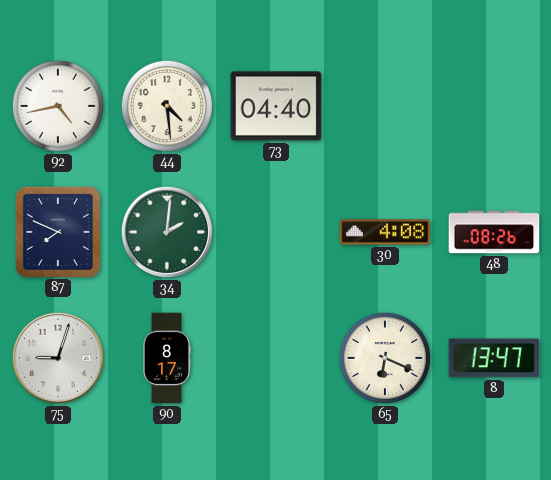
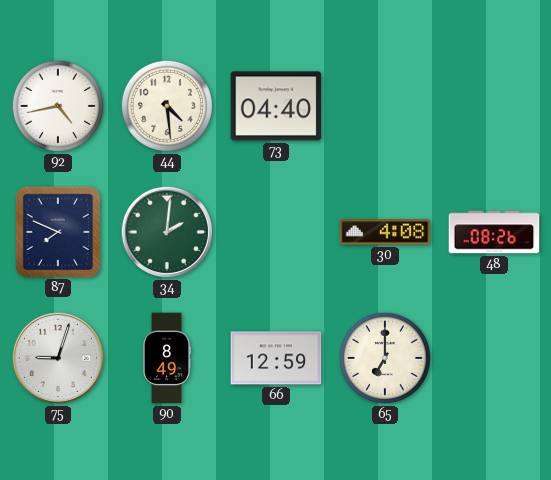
90: 8:17 -> 8:49 (167, 358)
66: none -> 12:59 (276, 358)
65: 6:19 -> 7:00 (385, 358)
8: 13:47 -> none (494, 358)
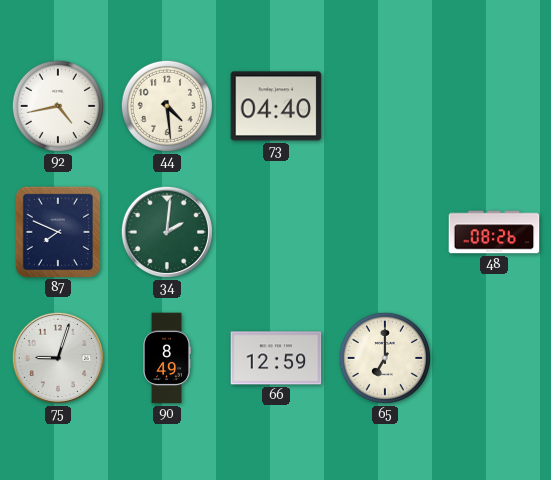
30: 4:08 -> none (385, 232)
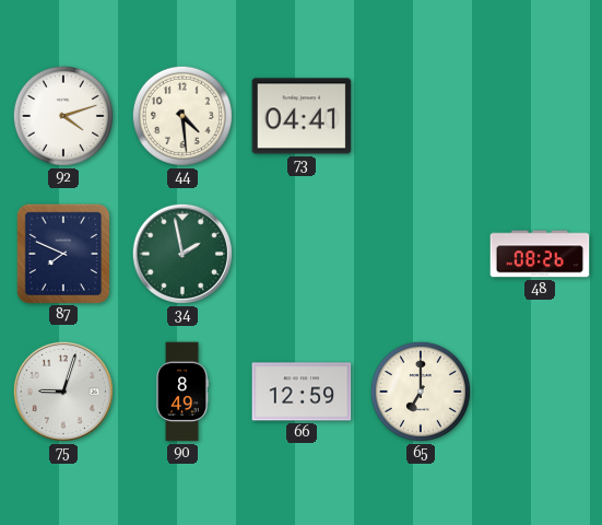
92: 4:43 -> 4:12 (63, 116)
73: 04:40 -> 04:41 (302, 116)
34: 2:01 -> 1:58 (182, 254)
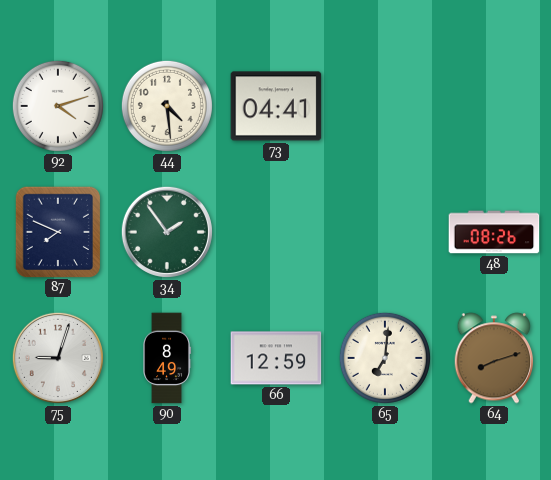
34: 1:58 -> 1:54 (167, 232)
65: 7:00 -> 7:01 (385, 358)
64: none -> 8:12 (494, 358)
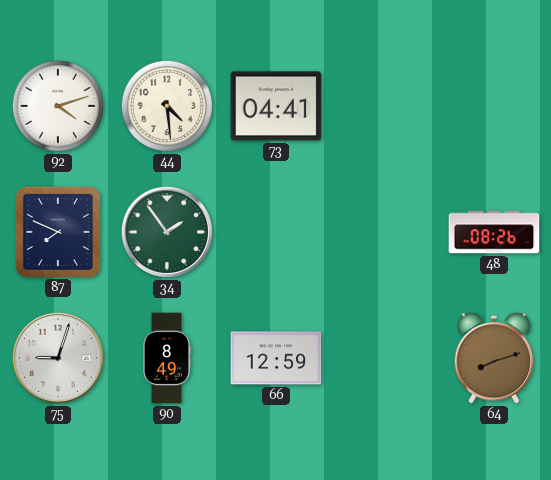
65: 7:01 -> none (385, 358)
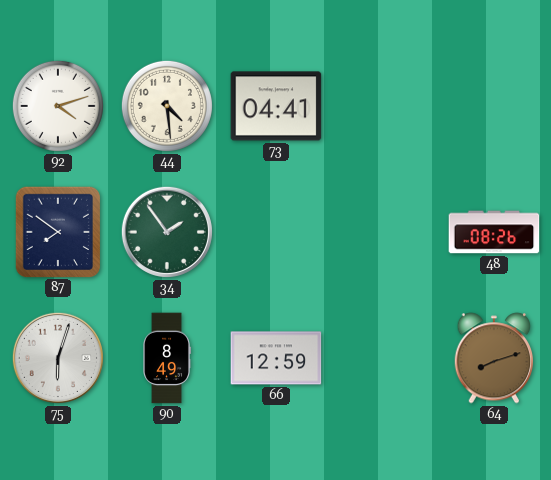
87: 7:49 -> 7:51 (57, 231)
75: 9:03 -> 6:03 (58, 358)
